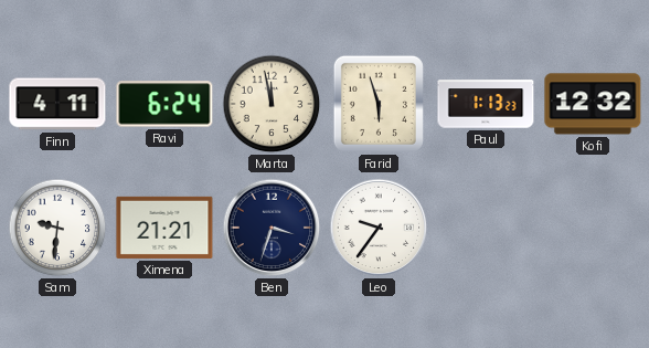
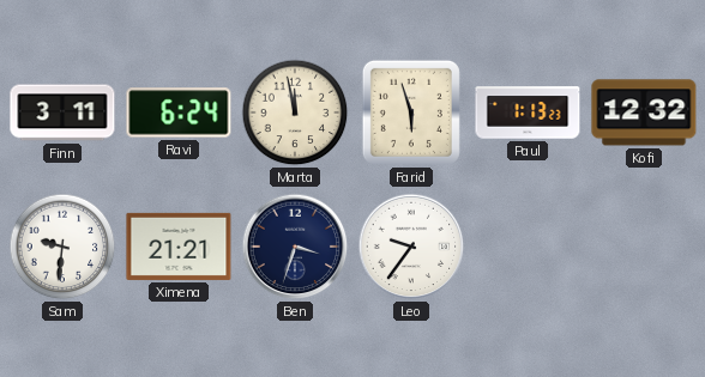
Finn: 4:11 -> 3:11 (62, 113)
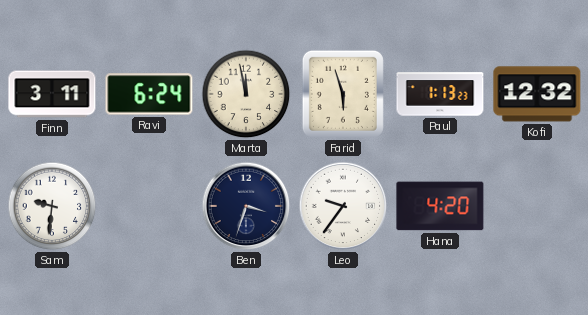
Ximena: 21:21 -> none (179, 247)
Hana: none -> 4:20 (440, 206)
